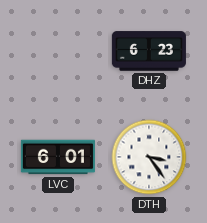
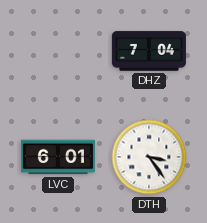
DHZ: 6:23 -> 7:04 (149, 51)
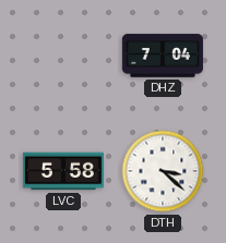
LVC: 6:01 -> 5:58 (63, 171)
DTH: 3:24 -> 3:22 (163, 171)
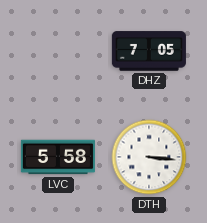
DHZ: 7:04 -> 7:05 (149, 51)
DTH: 3:22 -> 3:16 (149, 157)
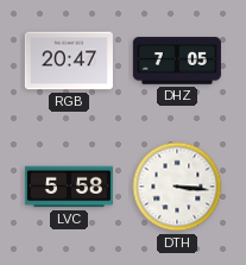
RGB: none -> 20:47 (69, 61)
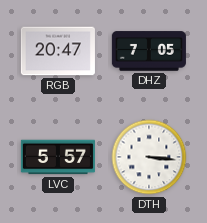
LVC: 5:58 -> 5:57 (58, 157)
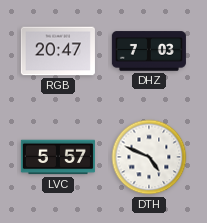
DHZ: 7:05 -> 7:03 (149, 51)
DTH: 3:16 -> 4:49 (149, 157)
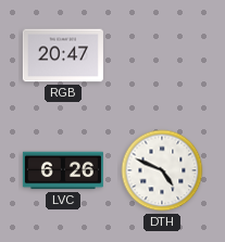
DHZ: 7:03 -> none (149, 51)
LVC: 5:57 -> 6:26 (63, 170)
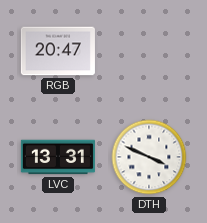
LVC: 6:26 -> 13:31 (58, 157)
DTH: 4:49 -> 3:49 (149, 157)
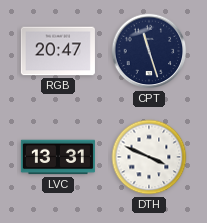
CPT: none -> 11:27 (149, 51)
